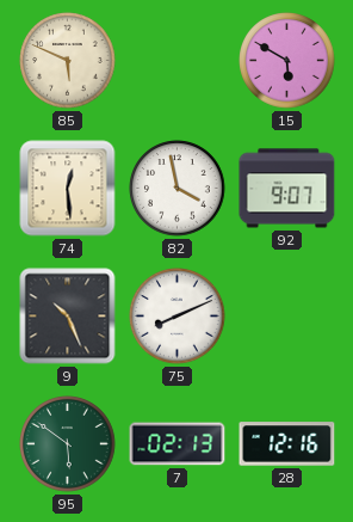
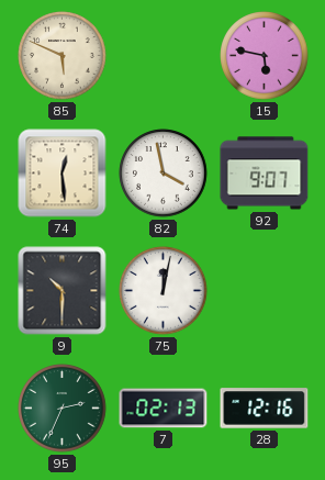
15: 5:50 -> 5:47 (265, 56)
9: 10:26 -> 10:30 (63, 291)
75: 8:11 -> 12:02 (164, 291)
95: 5:51 -> 2:34 (63, 409)
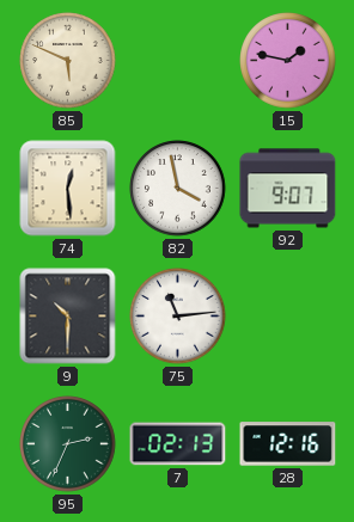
15: 5:47 -> 1:47 (288, 61)
75: 12:02 -> 11:14 (178, 317)
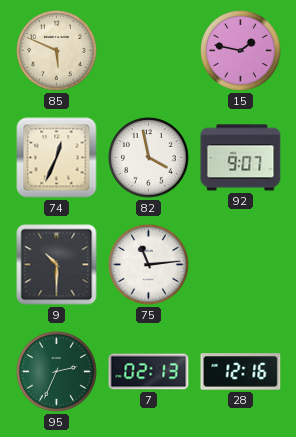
74: 12:29 -> 12:34 (57, 158)
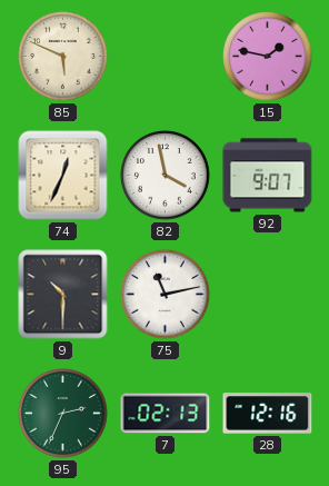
75: 11:14 -> 11:13 (166, 295)
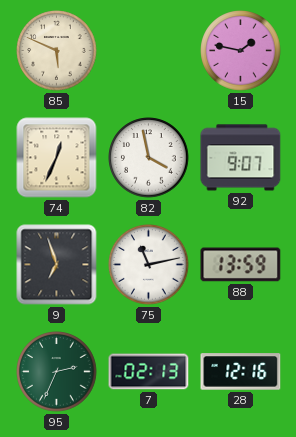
9: 10:30 -> 6:57 (57, 265)
88: none -> 13:59 (241, 265)
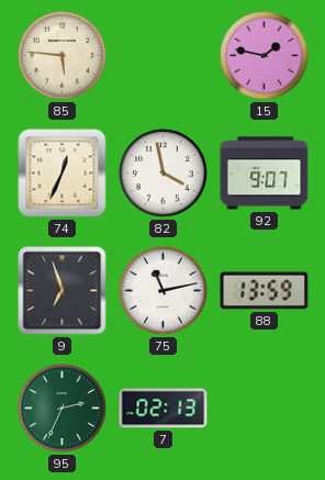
85: 5:49 -> 5:46 (63, 56)
28: 12:16 -> none (241, 372)
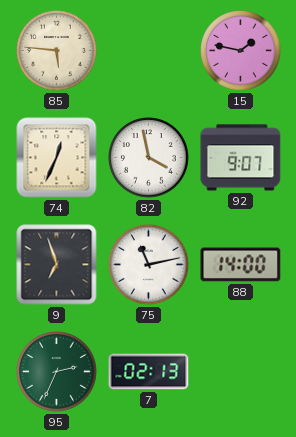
88: 13:59 -> 14:00 (241, 265)
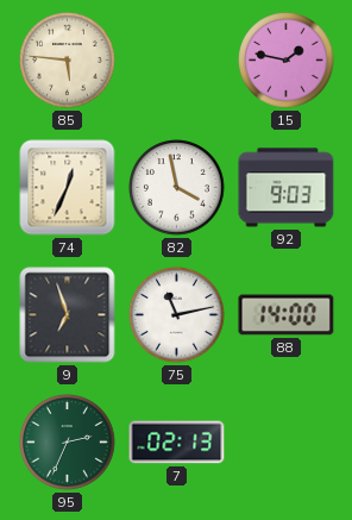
92: 9:07 -> 9:03 (287, 188)
